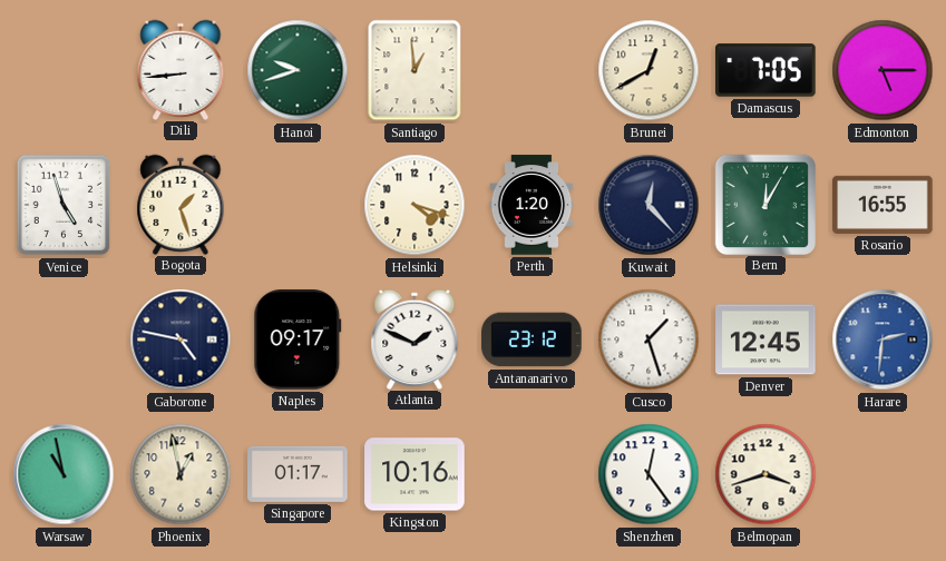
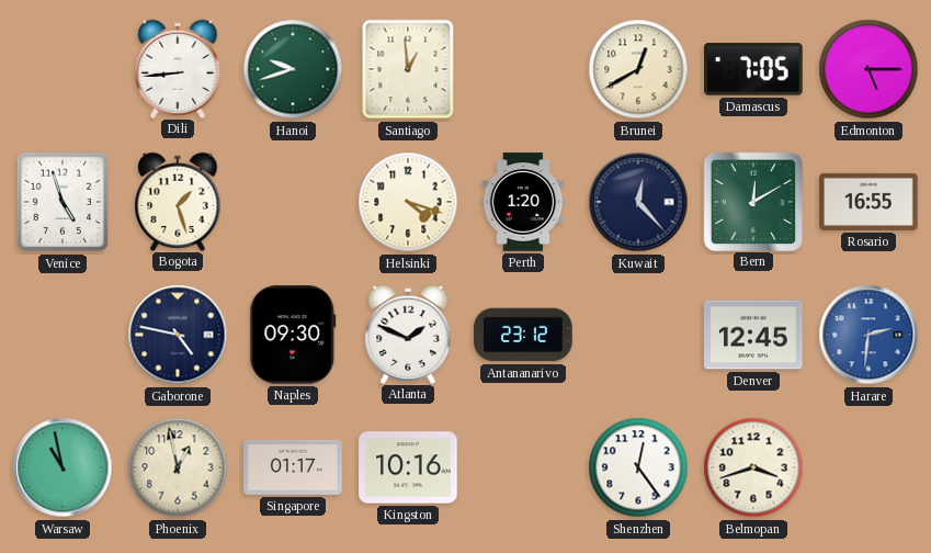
Bern: 12:05 -> 12:10 (752, 201)
Naples: 09:17 -> 09:30 (293, 335)
Cusco: 1:27 -> none (648, 339)
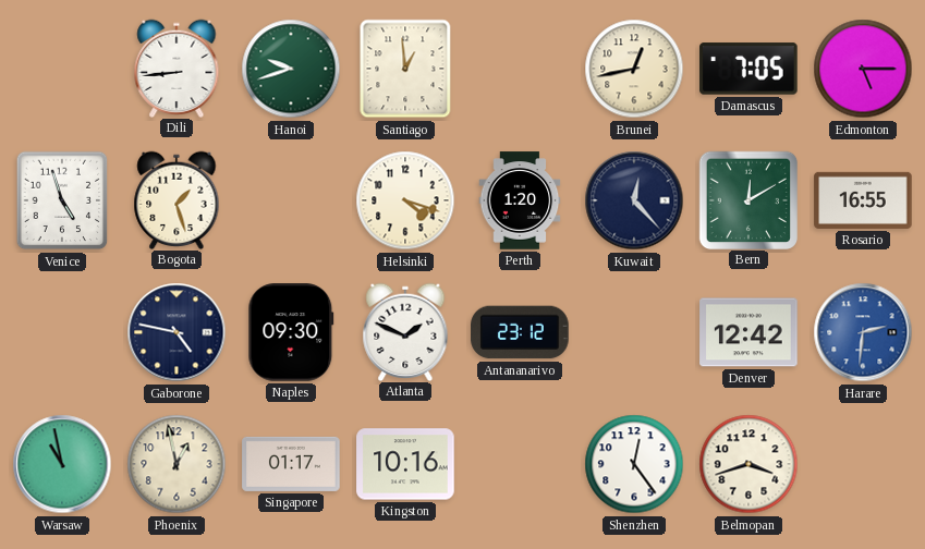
Brunei: 12:40 -> 12:43 (634, 69)
Denver: 12:45 -> 12:42 (748, 332)
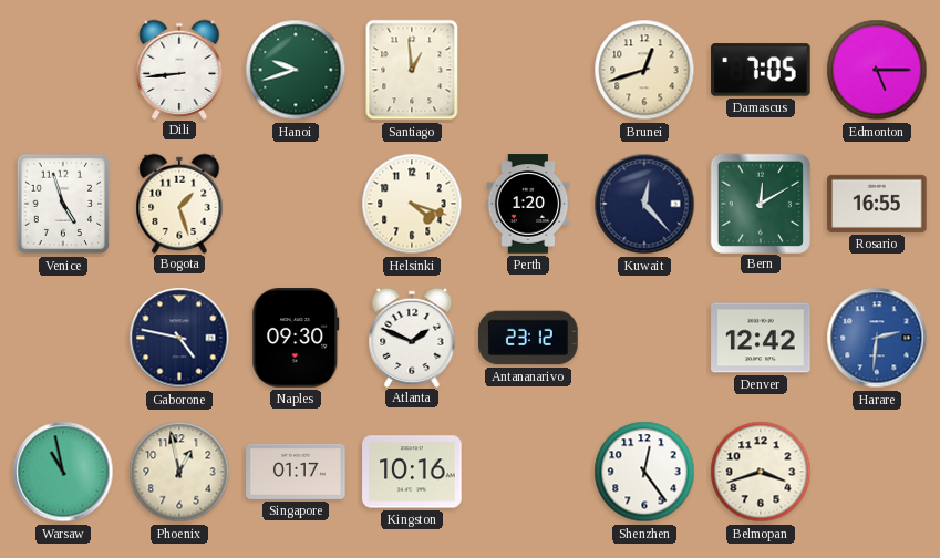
Brunei: 12:43 -> 12:42 (644, 70)
